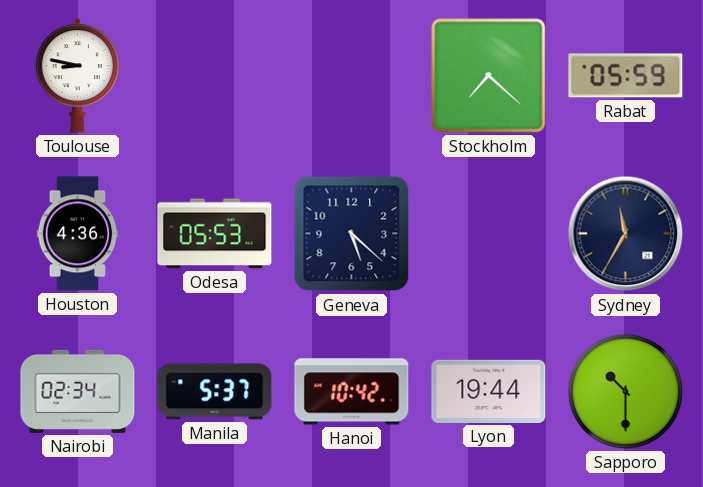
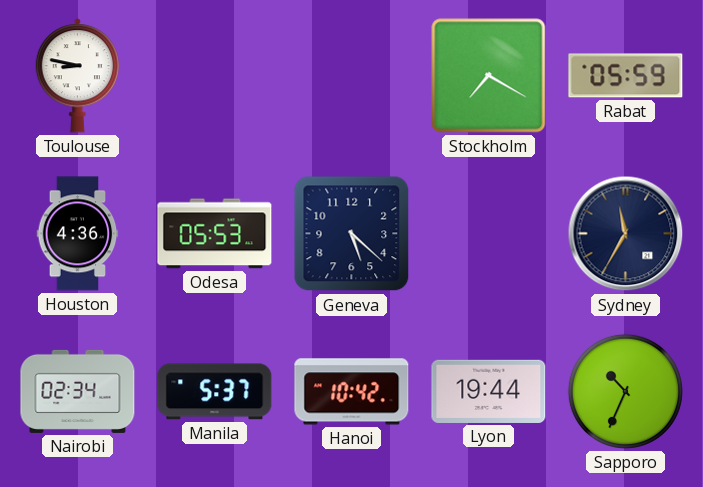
Stockholm: 7:22 -> 7:20 (489, 76)
Sapporo: 10:30 -> 10:34 (625, 391)
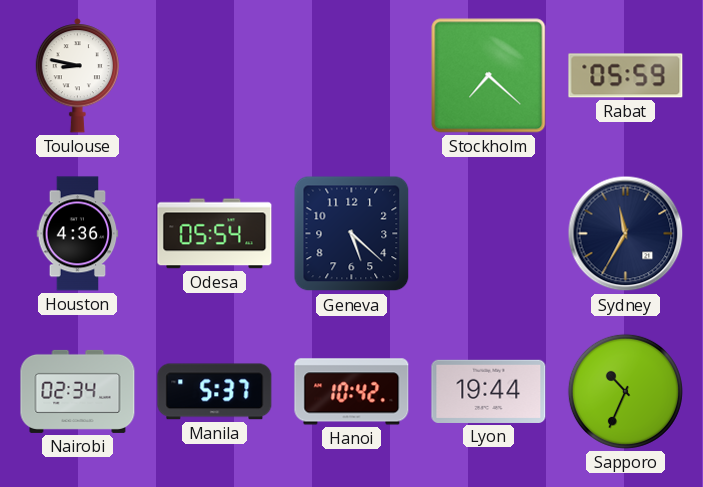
Stockholm: 7:20 -> 7:22 (489, 76)
Odesa: 05:53 -> 05:54 (215, 234)
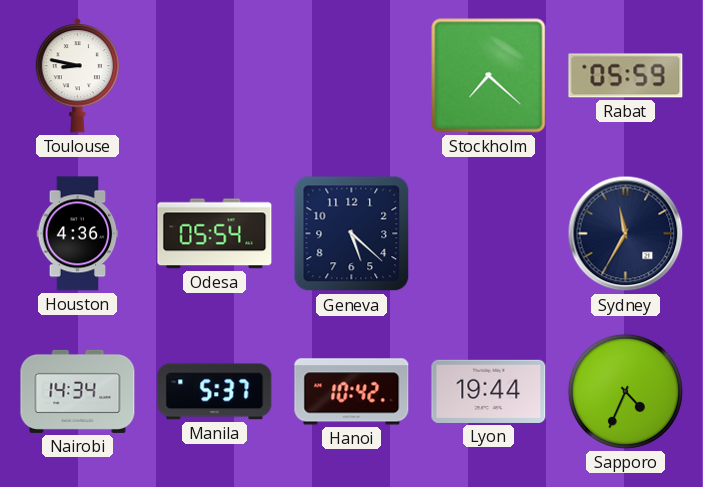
Nairobi: 02:34 -> 14:34 (78, 391)
Sapporo: 10:34 -> 4:34 (625, 391)
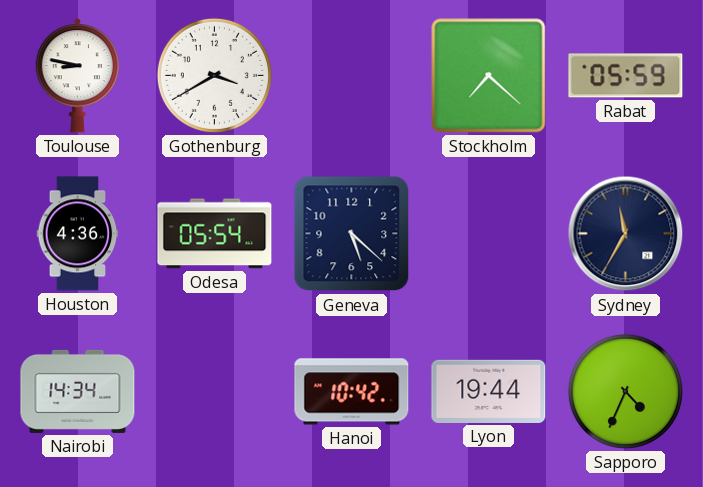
Gothenburg: none -> 3:40 (214, 75)
Manila: 5:37 -> none (215, 392)
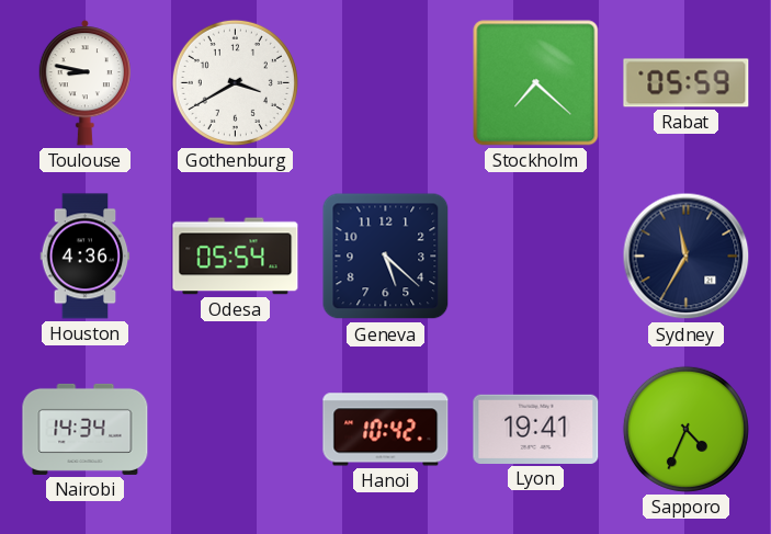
Lyon: 19:44 -> 19:41 (536, 429)
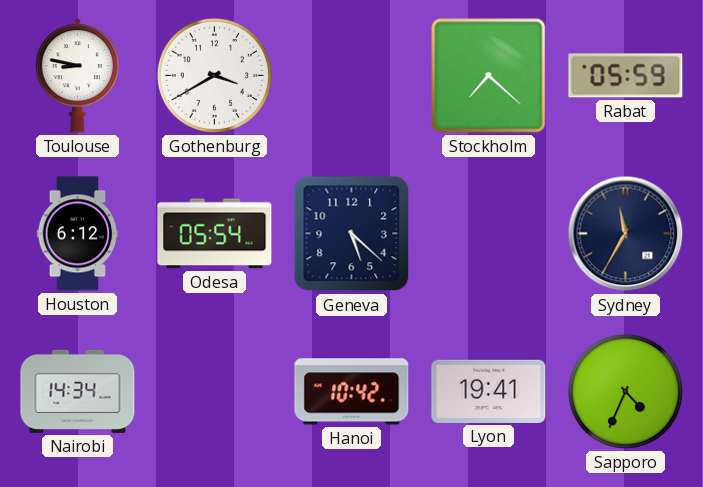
Houston: 4:36 -> 6:12 (78, 234)
